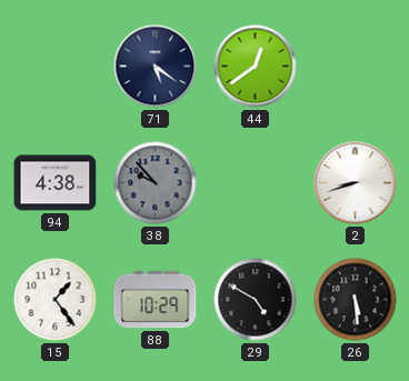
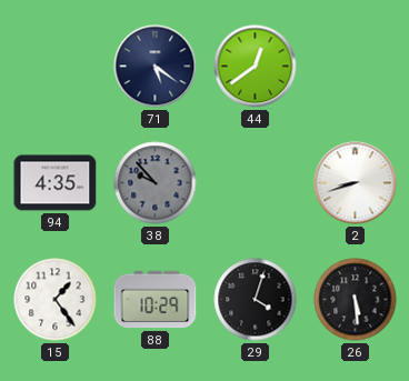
94: 4:38 -> 4:35 (56, 183)
29: 4:50 -> 4:03 (256, 300)
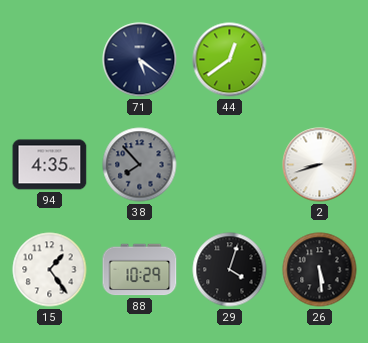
38: 9:53 -> 7:53 (140, 165)
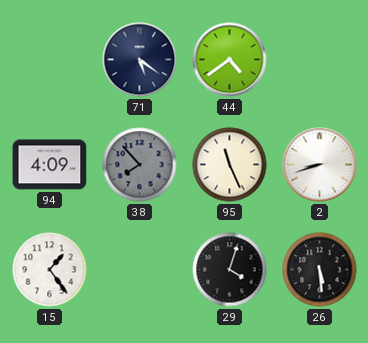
44: 12:39 -> 4:39 (230, 60)
94: 4:35 -> 4:09 (50, 165)
95: none -> 11:26 (230, 165)
88: 10:29 -> none (140, 270)
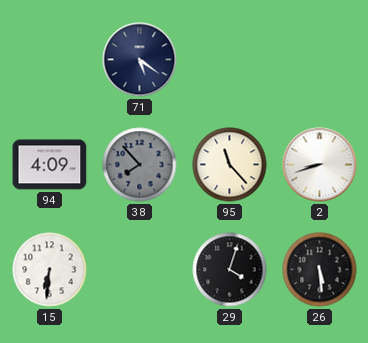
44: 4:39 -> none (230, 60)
95: 11:26 -> 11:23 (230, 165)
15: 1:24 -> 6:31 (50, 270)
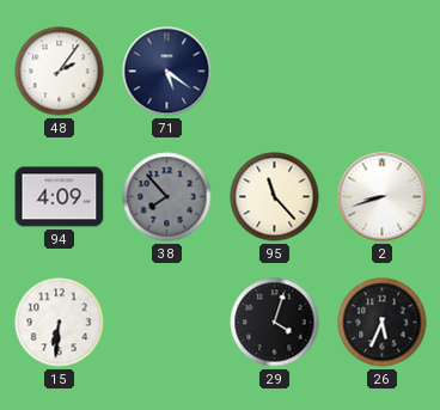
48: none -> 2:06 (60, 72)
26: 5:29 -> 5:34 (383, 323)
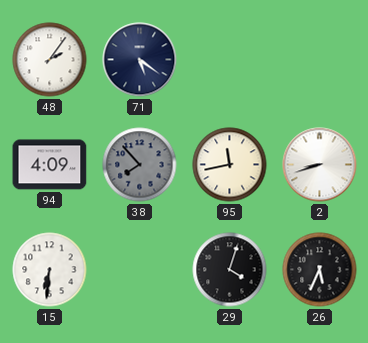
95: 11:23 -> 11:43 (230, 165)
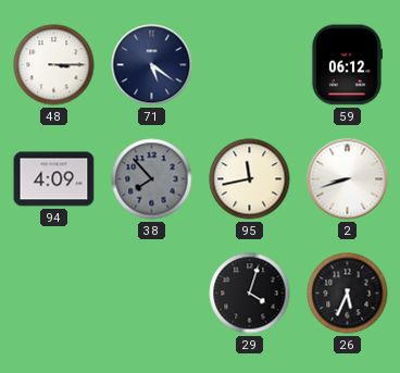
48: 2:06 -> 3:15 (54, 65)
59: none -> 06:12 (347, 65)
15: 6:31 -> none (50, 270)
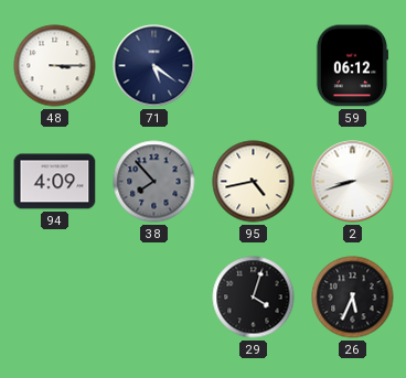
95: 11:43 -> 4:43 (254, 182)
